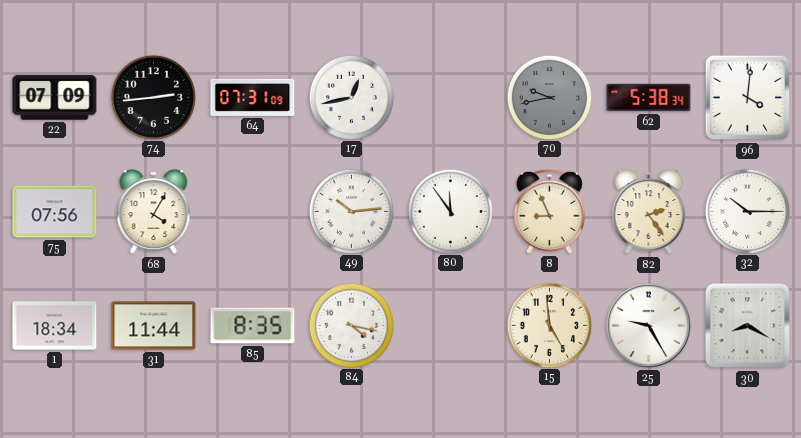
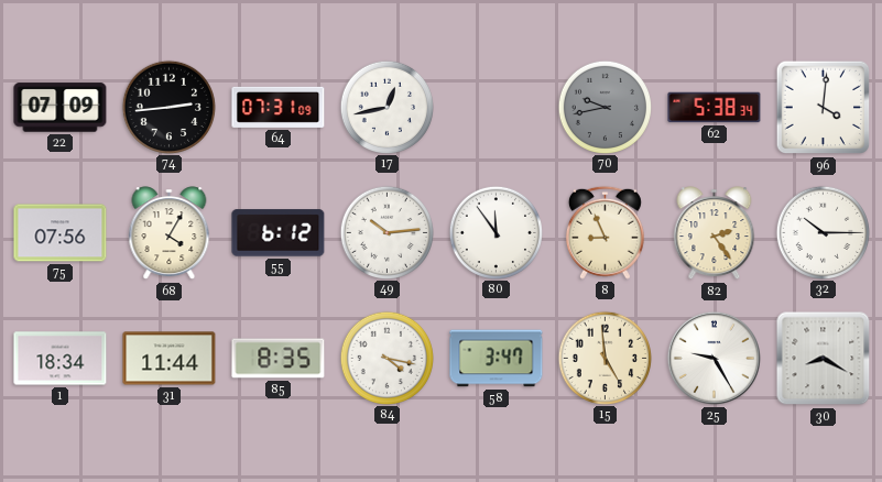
55: none -> 6:12 (279, 233)
58: none -> 3:47 (497, 359)
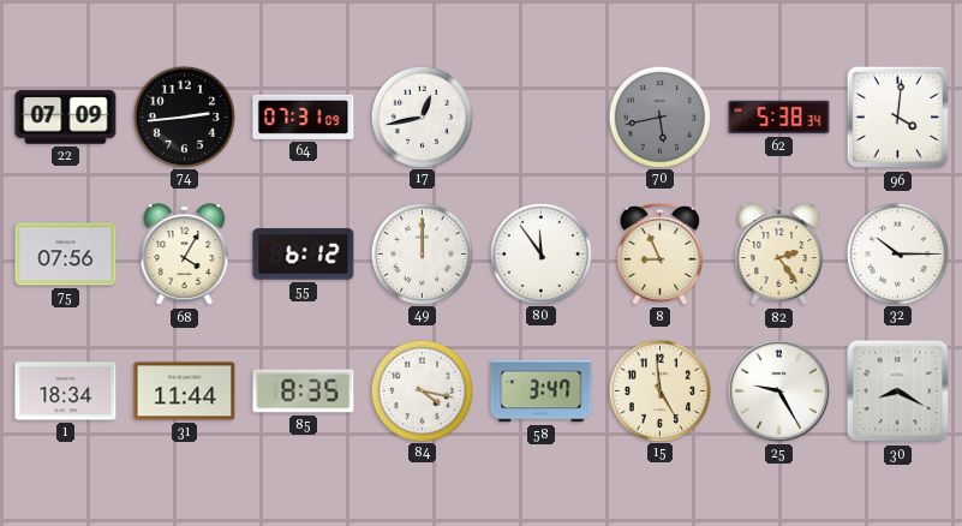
70: 9:43 -> 5:43 (659, 116)
49: 10:14 -> 12:00 (422, 253)
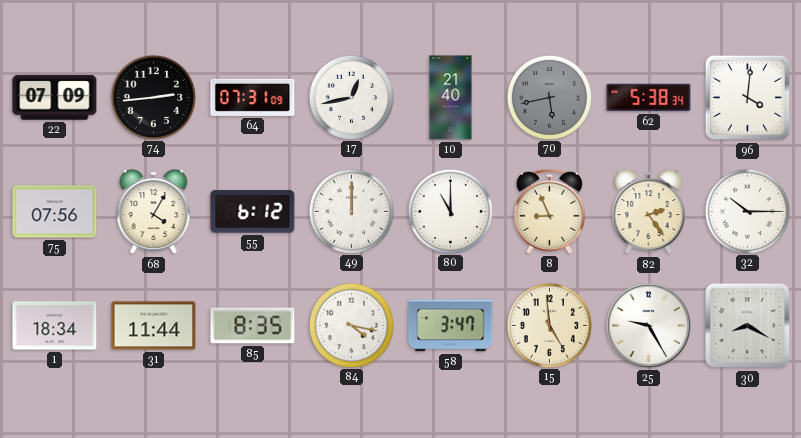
10: none -> 21:40 (451, 98)
80: 11:54 -> 11:00 (450, 211)
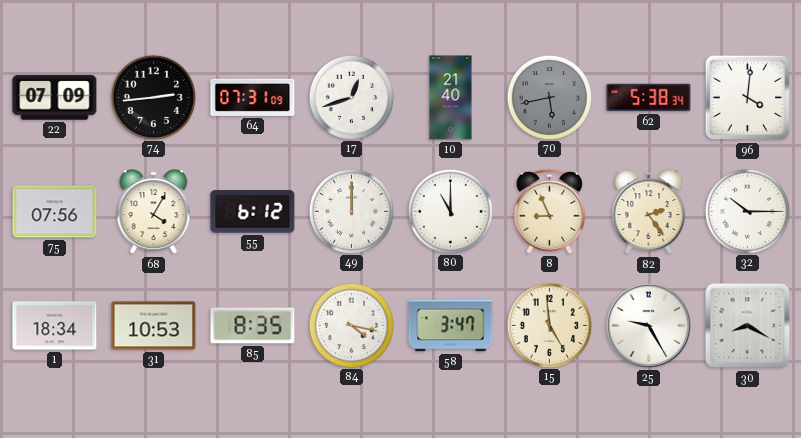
17: 12:43 -> 12:42 (351, 97)
31: 11:44 -> 10:53 (154, 326)
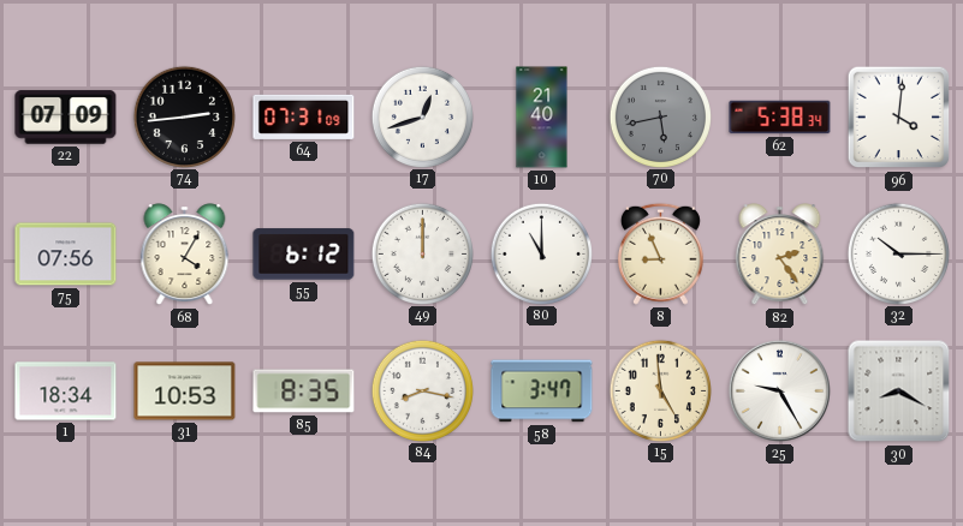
84: 4:17 -> 8:17 (422, 390)
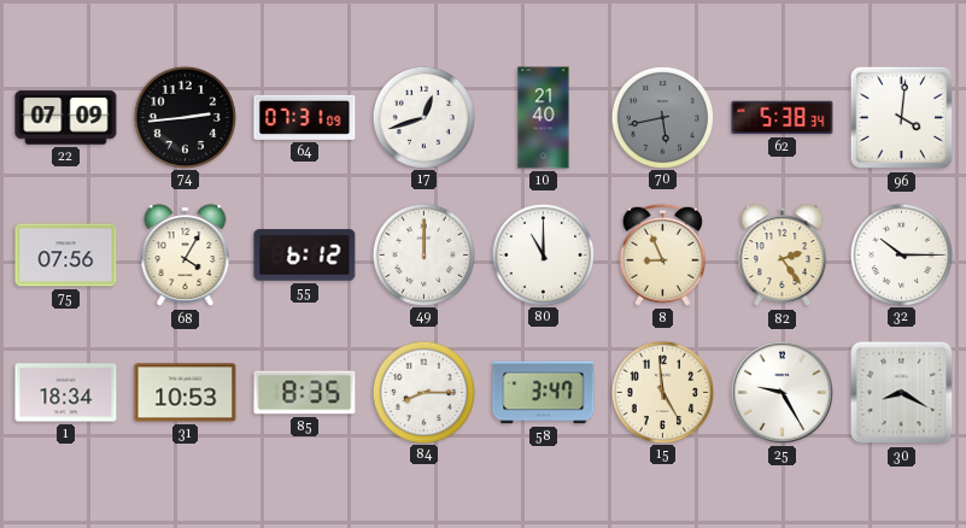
84: 8:17 -> 8:15 (423, 392)
